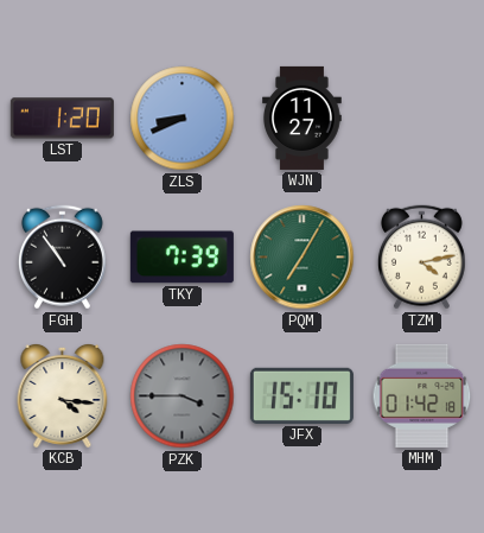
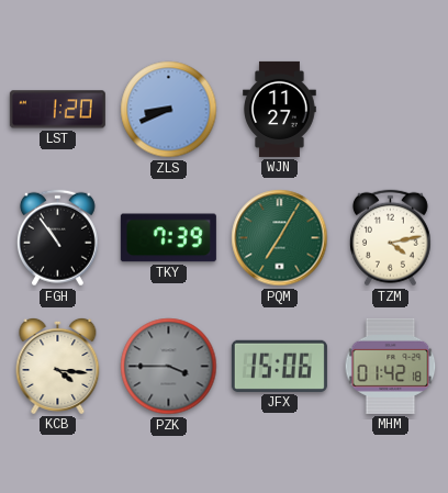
JFX: 15:10 -> 15:06 (279, 366)
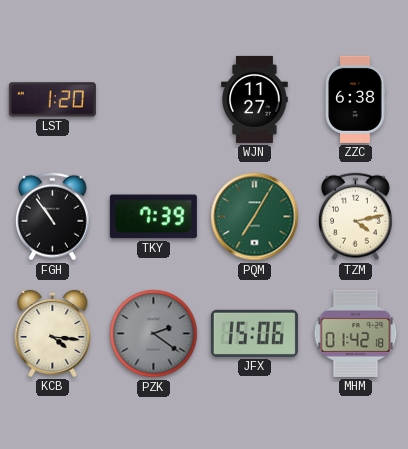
ZLS: 8:41 -> none (169, 110)
ZZC: none -> 6:38 (355, 99)
PZK: 3:45 -> 2:21 (154, 334)
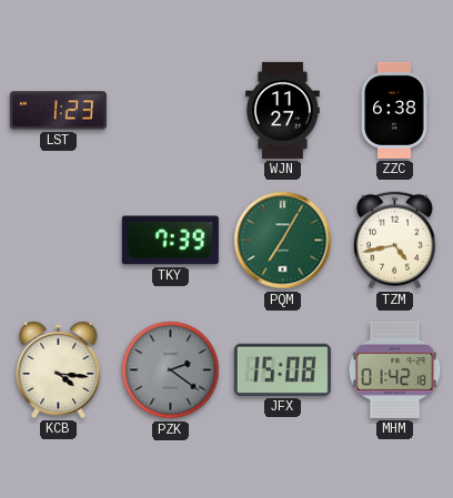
LST: 1:20 -> 1:23 (58, 111)
FGH: 10:54 -> none (52, 217)
TZM: 4:13 -> 4:43 (394, 241)
JFX: 15:06 -> 15:08 (282, 369)
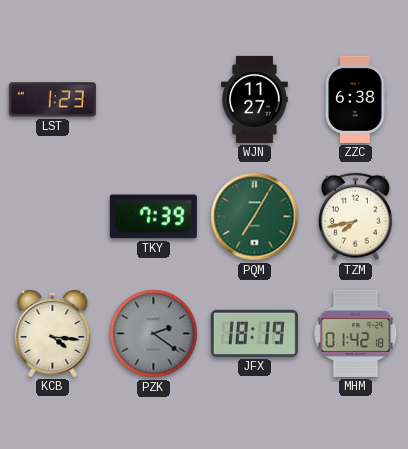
TZM: 4:43 -> 7:43 (355, 217)
JFX: 15:08 -> 18:19 (254, 333)
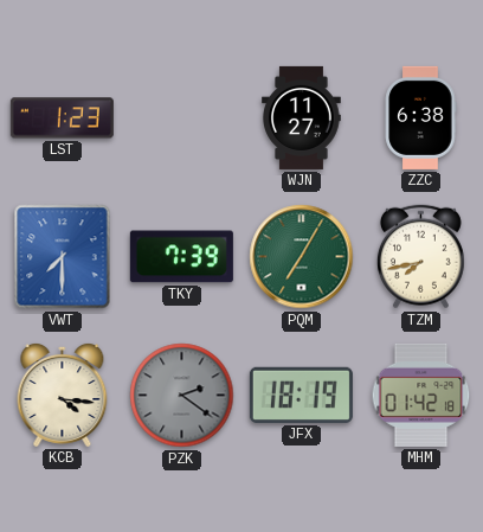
VWT: none -> 7:30 (63, 257)
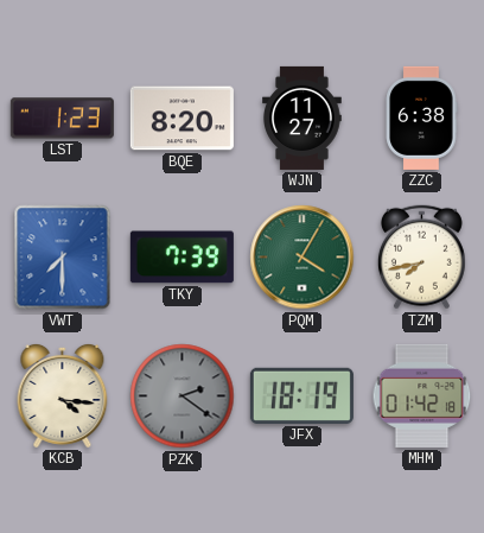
BQE: none -> 8:20 (181, 119)
PQM: 7:05 -> 4:05 (302, 258)
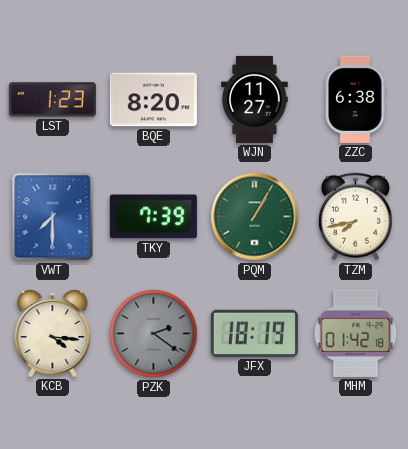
PQM: 4:05 -> 1:05 (255, 217)
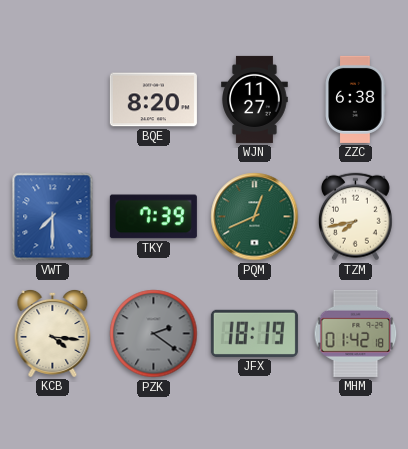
LST: 1:23 -> none (52, 100)
PQM: 1:05 -> 12:41 (255, 217)
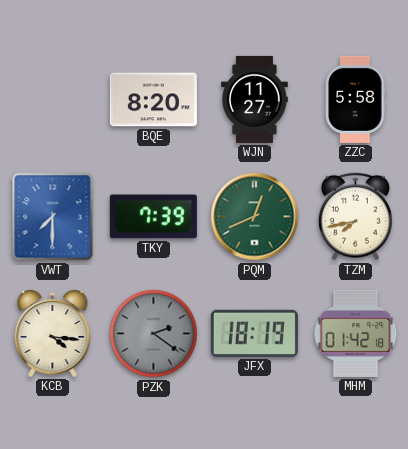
ZZC: 6:38 -> 5:58 (355, 99)
